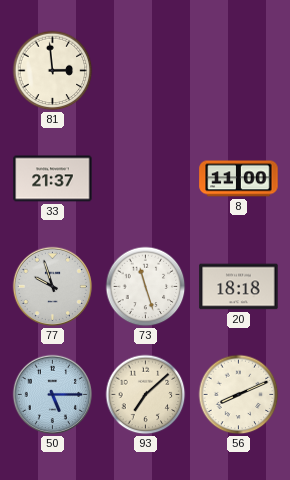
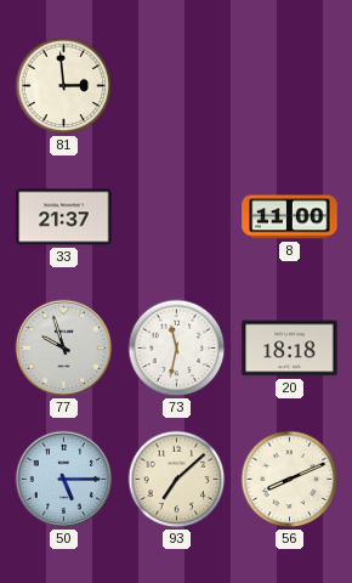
73: 11:27 -> 11:32 (177, 349)
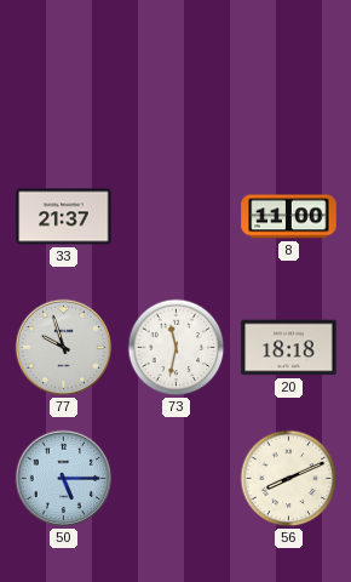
81: 2:59 -> none (64, 86)
93: 7:08 -> none (177, 480)
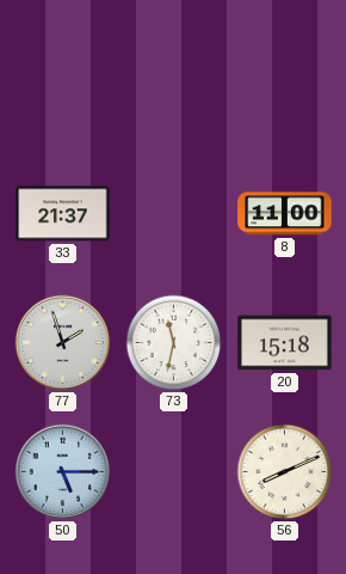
77: 9:57 -> 1:57 (63, 343)
20: 18:18 -> 15:18 (285, 343)
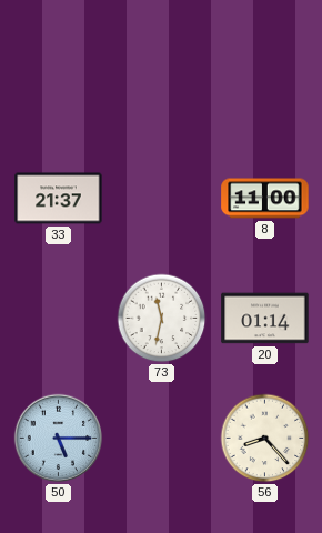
77: 1:57 -> none (63, 343)
20: 15:18 -> 01:14 (265, 319)
56: 8:11 -> 8:23 (265, 439)
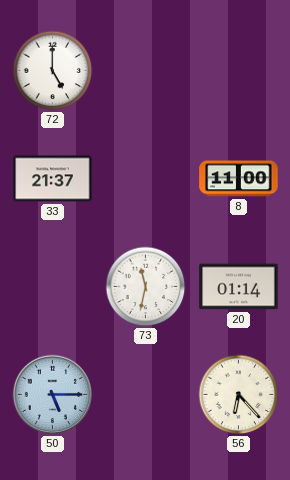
72: none -> 5:00 (53, 71)
56: 8:23 -> 6:23 (239, 395)
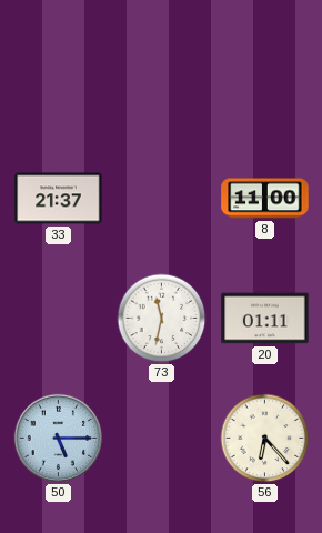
72: 5:00 -> none (53, 71)
20: 01:14 -> 01:11 (265, 319)
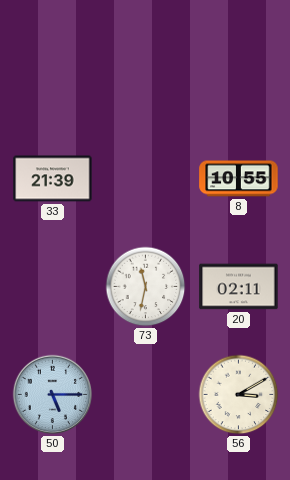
33: 21:37 -> 21:39 (53, 179)
8: 11:00 -> 10:55 (239, 179)
20: 01:11 -> 02:11 (239, 287)
56: 6:23 -> 3:10 (239, 395)
